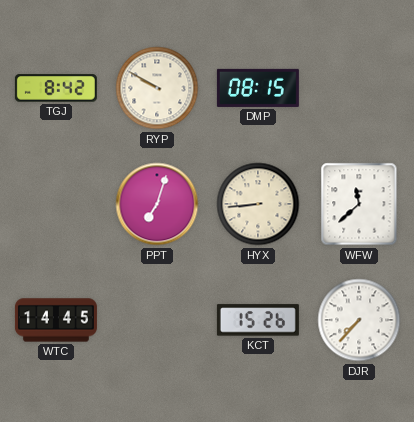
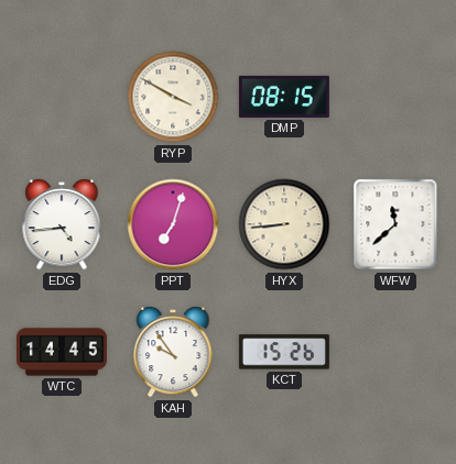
TGJ: 8:42 -> none (56, 88)
RYP: 9:50 -> 3:50 (173, 97)
EDG: none -> 4:44 (62, 224)
KAH: none -> 9:54 (173, 352)
DJR: 7:37 -> none (359, 320)
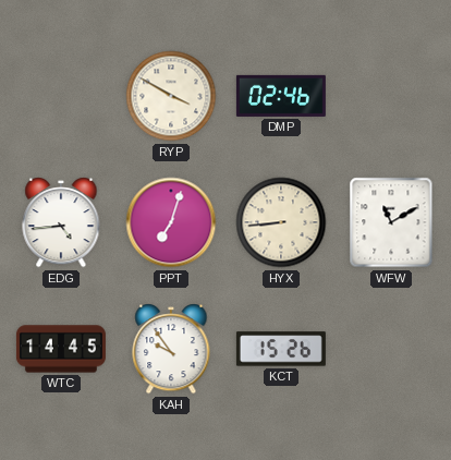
DMP: 08:15 -> 02:46 (281, 96)
WFW: 11:38 -> 11:10 (391, 222)
